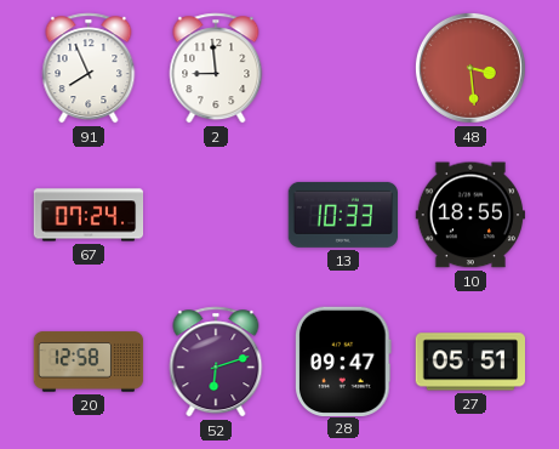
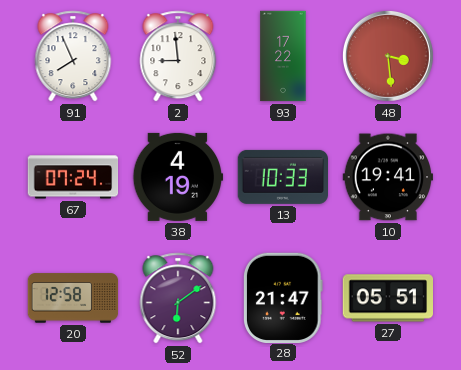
93: none -> 17:22 (283, 56)
38: none -> 4:19 (178, 177)
10: 18:55 -> 19:41 (388, 177)
52: 6:12 -> 6:09 (178, 298)
28: 09:47 -> 21:47 (283, 297)
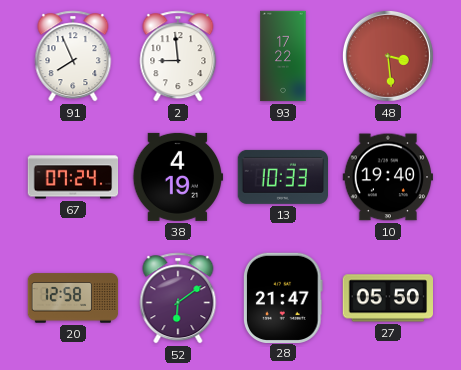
10: 19:41 -> 19:40 (388, 177)
27: 05:51 -> 05:50 (387, 298)
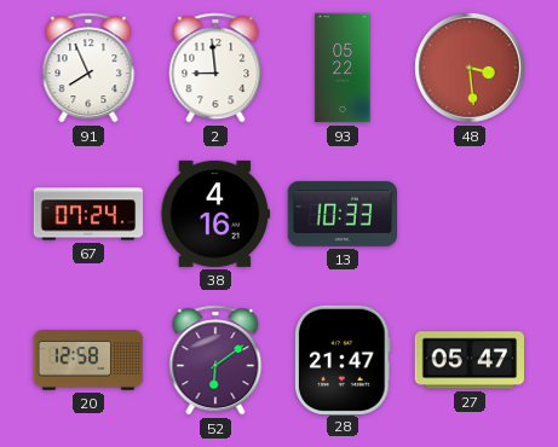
93: 17:22 -> 05:22 (343, 68)
38: 4:19 -> 4:16 (215, 214)
10: 19:40 -> none (388, 177)
27: 05:50 -> 05:47 (468, 360)
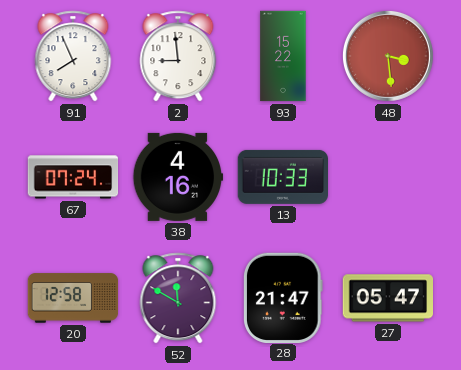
93: 05:22 -> 15:22 (283, 56)
52: 6:09 -> 11:50 (178, 298)
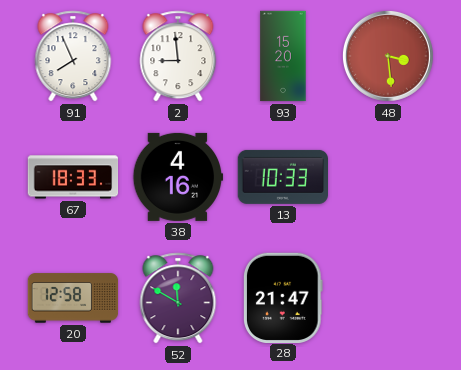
93: 15:22 -> 15:20 (283, 56)
67: 07:24 -> 18:33 (73, 177)
27: 05:47 -> none (387, 298)
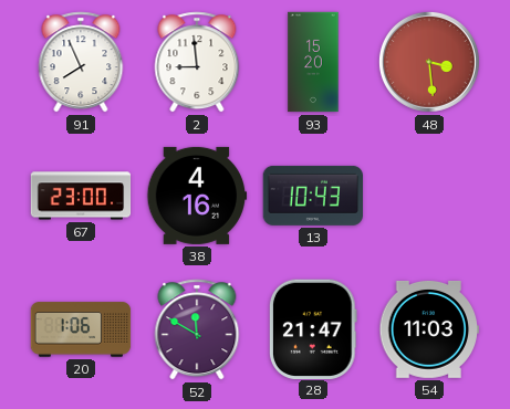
67: 18:33 -> 23:00 (81, 196)
13: 10:33 -> 10:43 (312, 196)
20: 12:58 -> 1:06 (81, 329)
54: none -> 11:03 (429, 329)
